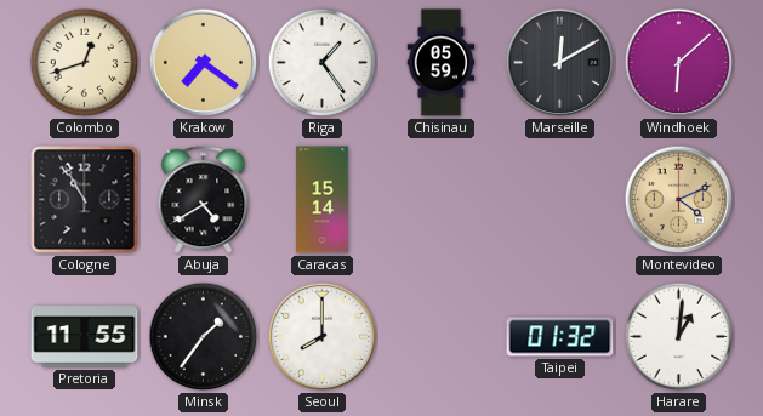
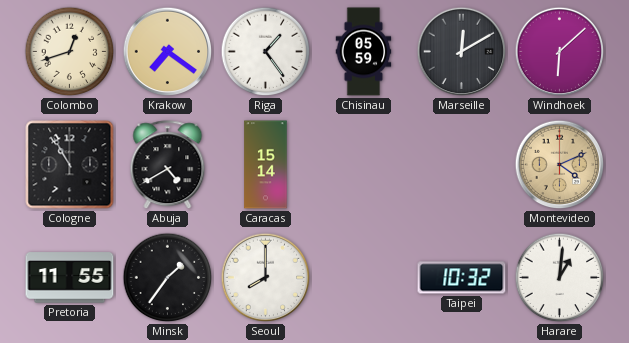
Taipei: 01:32 -> 10:32 (462, 278)
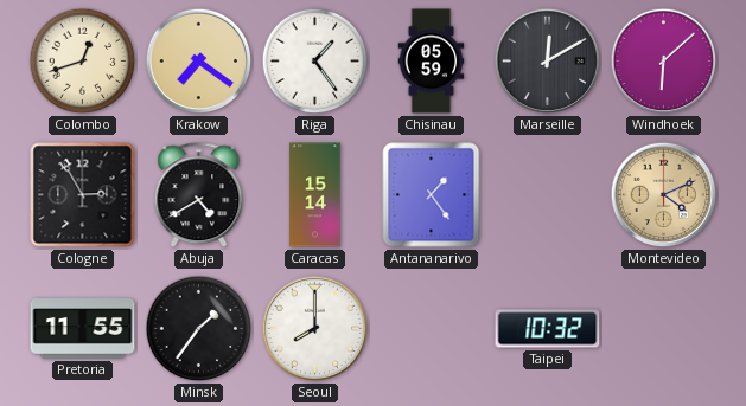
Cologne: 10:55 -> 2:55 (83, 195)
Antananarivo: none -> 1:24 (432, 195)
Harare: 1:01 -> none (560, 278)
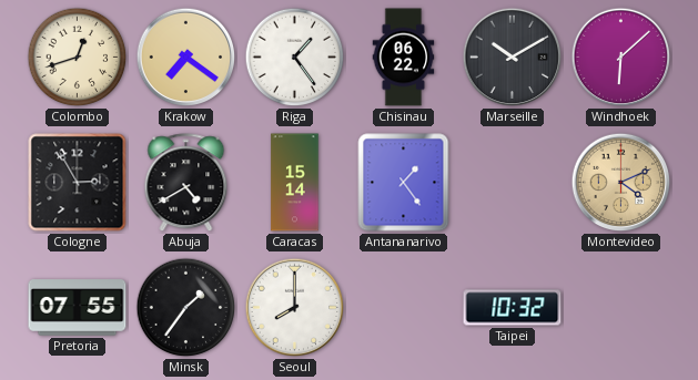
Chisinau: 05:59 -> 06:22 (404, 58)
Marseille: 12:10 -> 10:10 (513, 58)
Pretoria: 11:55 -> 07:55 (78, 308)
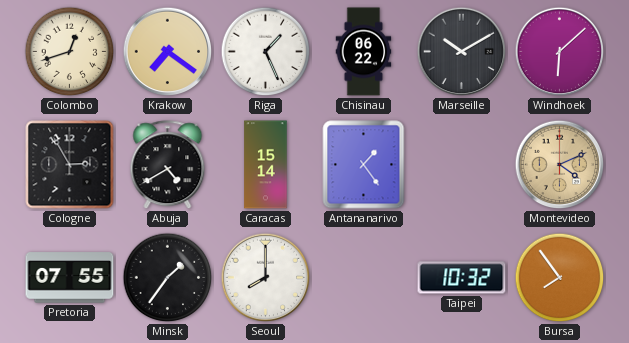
Riga: 1:24 -> 1:26 (266, 52)
Bursa: none -> 7:54 (560, 278)
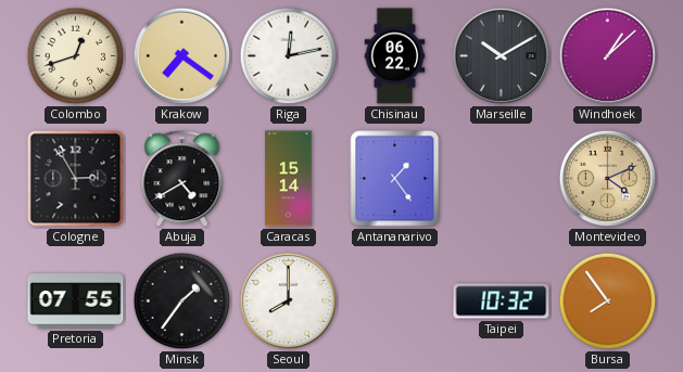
Riga: 1:26 -> 12:13 (289, 56)
Windhoek: 6:08 -> 1:08 (608, 56)
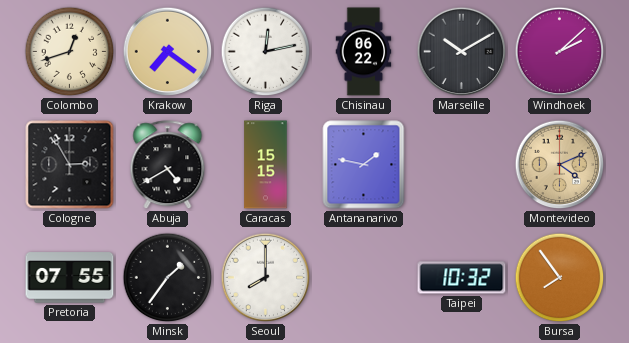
Windhoek: 1:08 -> 2:08 (560, 52)
Caracas: 15:14 -> 15:15 (266, 165)
Antananarivo: 1:24 -> 1:47 (364, 165)
